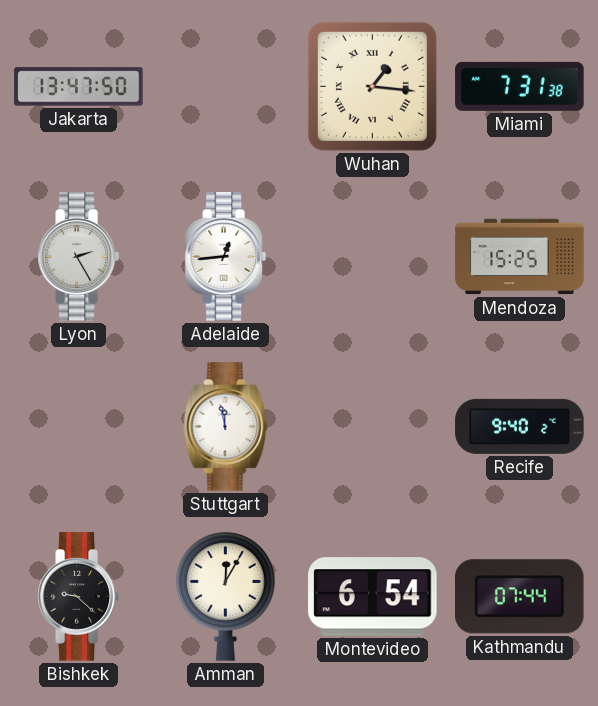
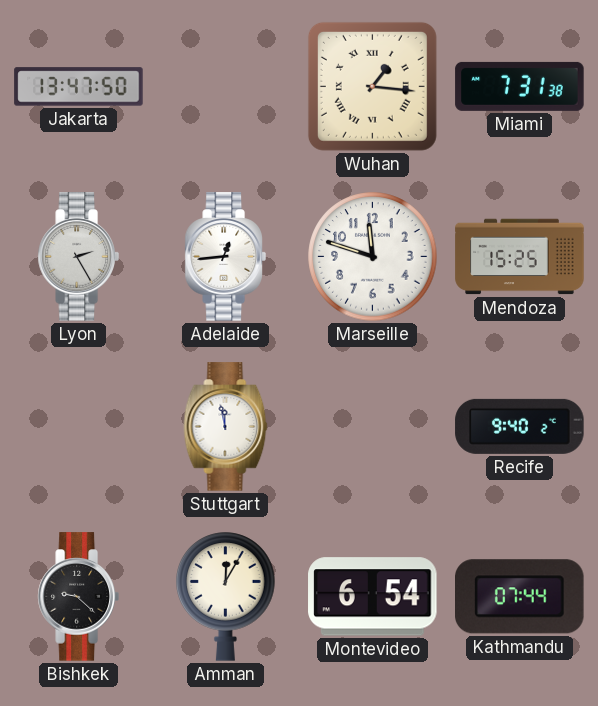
Marseille: none -> 11:48 (373, 257)
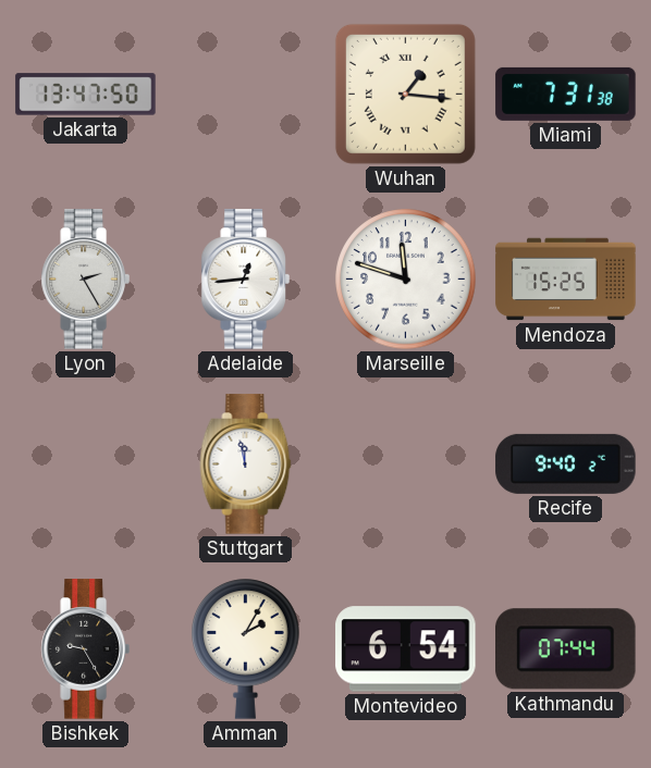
Bishkek: 9:22 -> 9:25 (85, 649)
Amman: 12:05 -> 2:05 (246, 649)
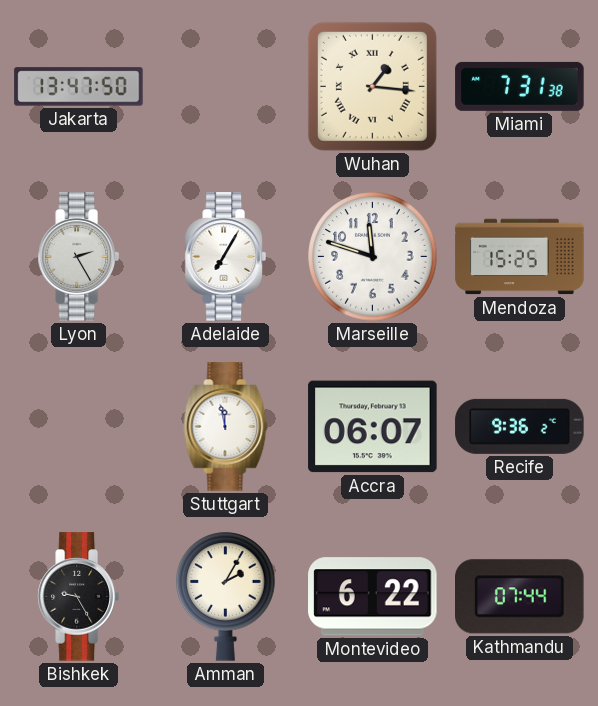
Adelaide: 12:44 -> 7:05 (225, 257)
Accra: none -> 06:07 (373, 427)
Recife: 9:40 -> 9:36 (520, 426)
Montevideo: 6:54 -> 6:22 (373, 597)
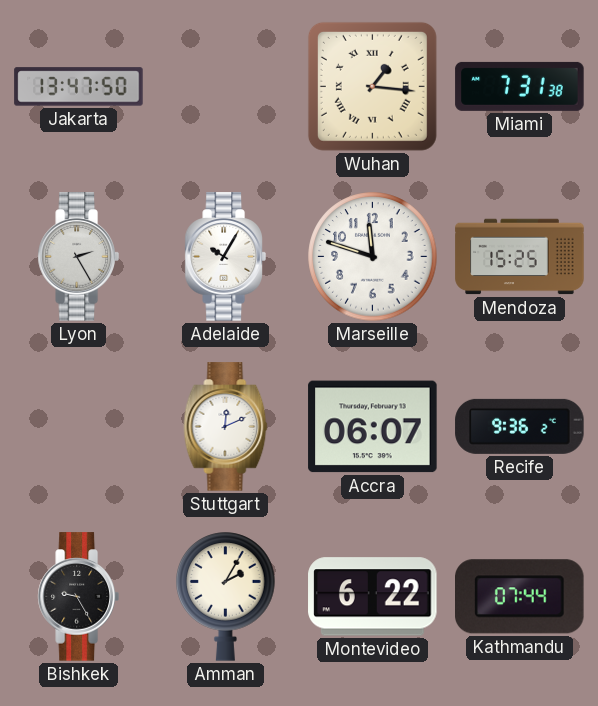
Adelaide: 7:05 -> 10:05 (225, 257)
Stuttgart: 11:58 -> 12:11 (226, 427)
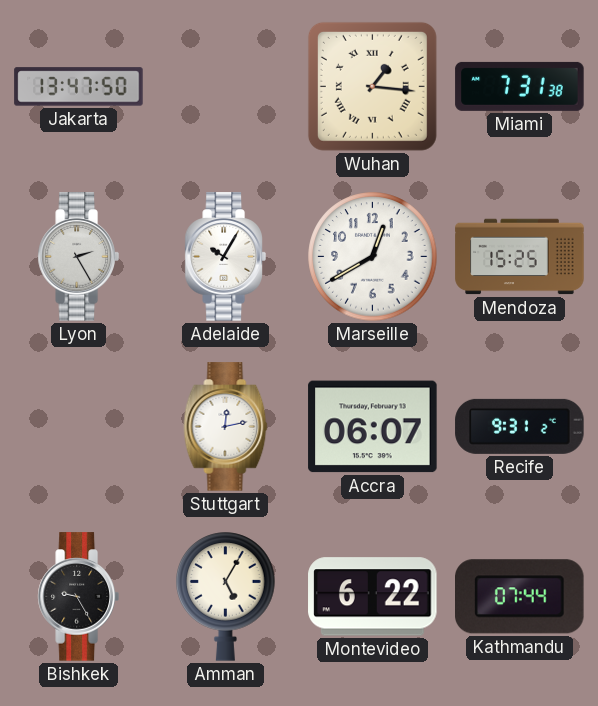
Marseille: 11:48 -> 12:40 (373, 257)
Stuttgart: 12:11 -> 12:13 (226, 427)
Recife: 9:36 -> 9:31 (520, 426)
Amman: 2:05 -> 5:05 (226, 597)
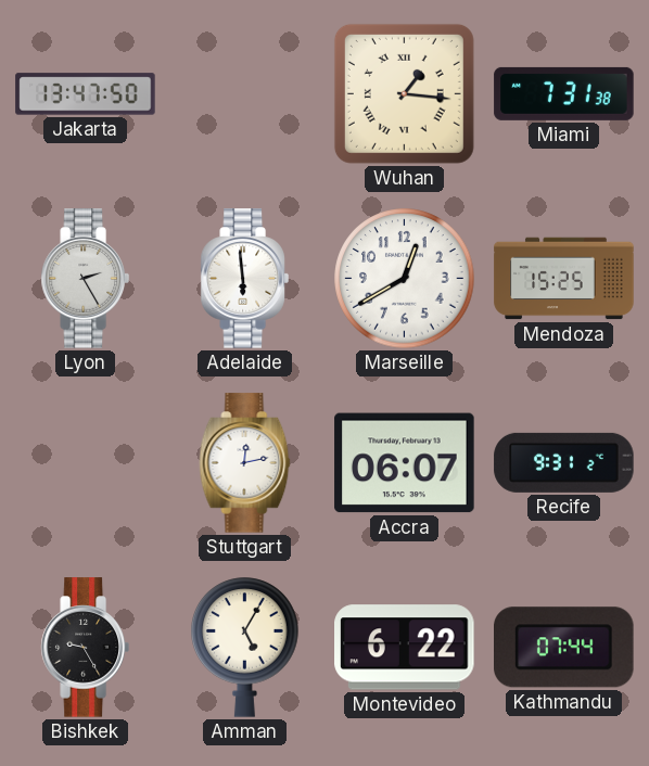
Adelaide: 10:05 -> 5:59 (244, 279)
